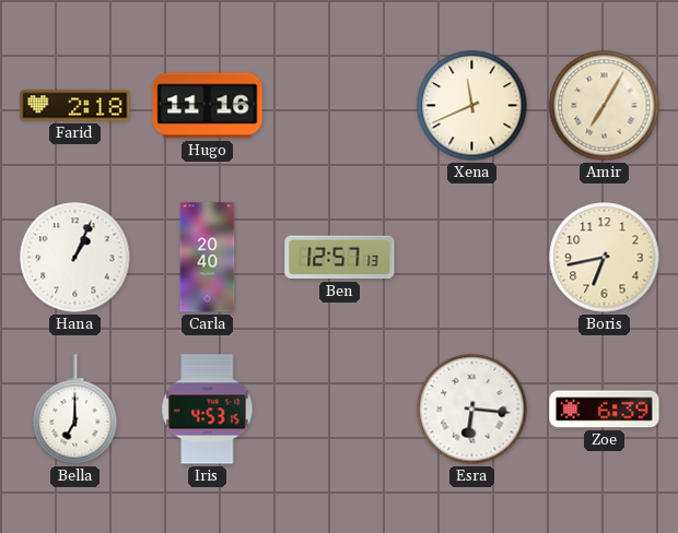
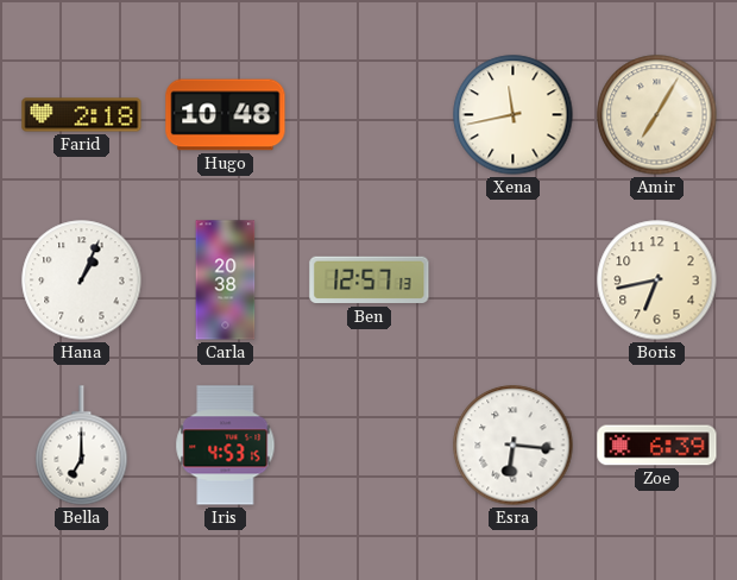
Hugo: 11:16 -> 10:48 (226, 115)
Xena: 11:41 -> 11:43 (514, 115)
Carla: 20:40 -> 20:38 (226, 280)
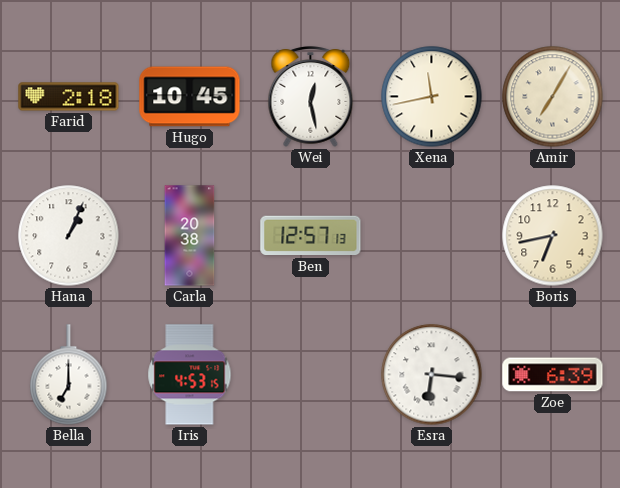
Hugo: 10:48 -> 10:45 (190, 97)
Wei: none -> 12:28 (311, 97)
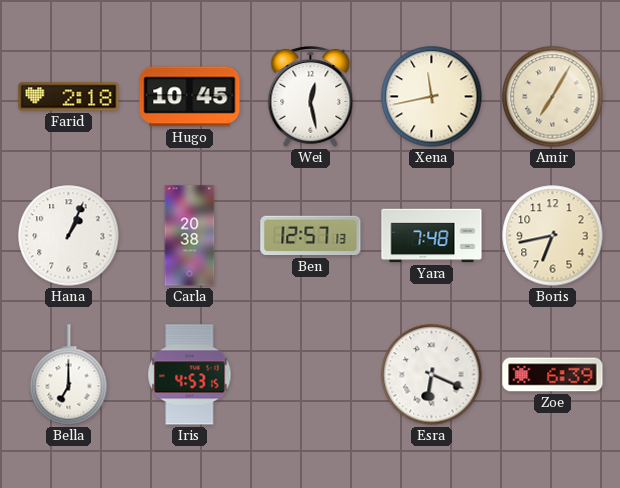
Yara: none -> 7:48 (432, 236)
Esra: 6:16 -> 6:19 (432, 375)
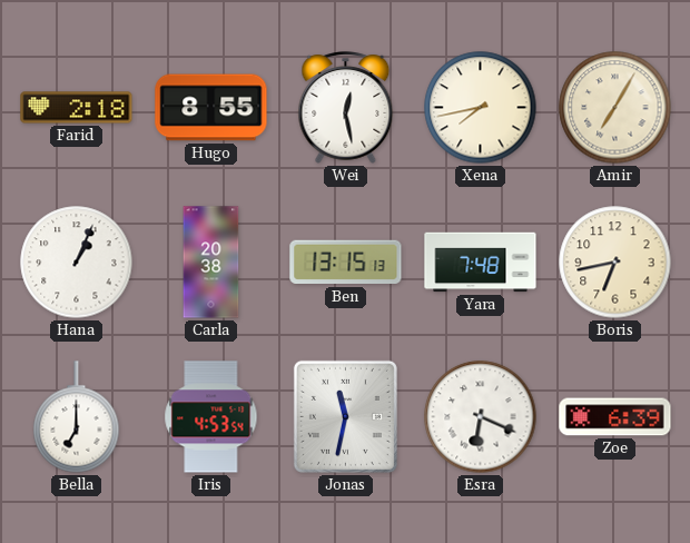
Hugo: 10:45 -> 8:55 (211, 108)
Xena: 11:43 -> 7:43 (481, 108)
Ben: 12:57 -> 13:15 (346, 263)
Iris: 4:53:15 -> 4:53:54 (211, 417)
Jonas: none -> 11:32 (345, 416)
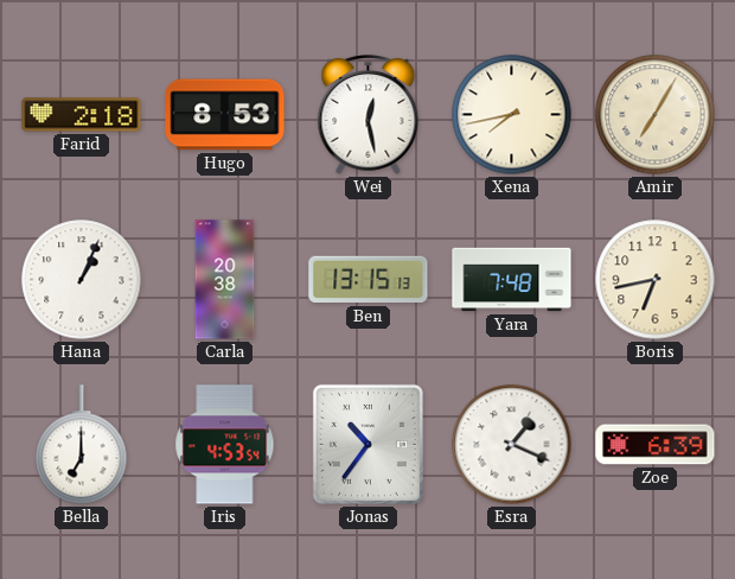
Hugo: 8:55 -> 8:53 (225, 115)
Jonas: 11:32 -> 10:36 (367, 444)
Esra: 6:19 -> 1:19 (512, 445)
